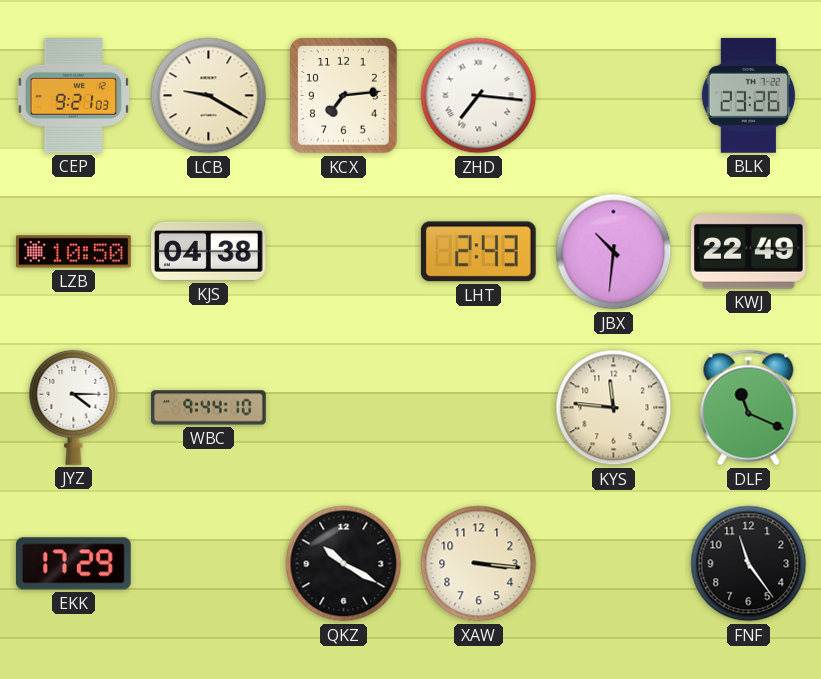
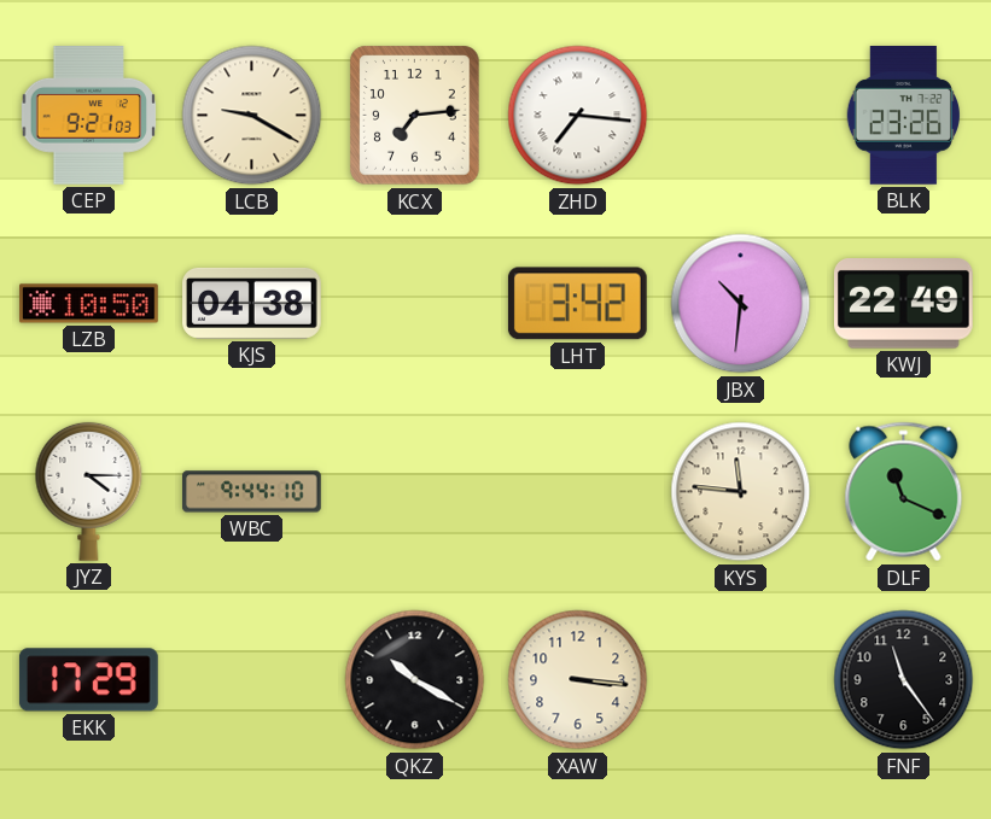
LHT: 2:43 -> 3:42 (577, 304)
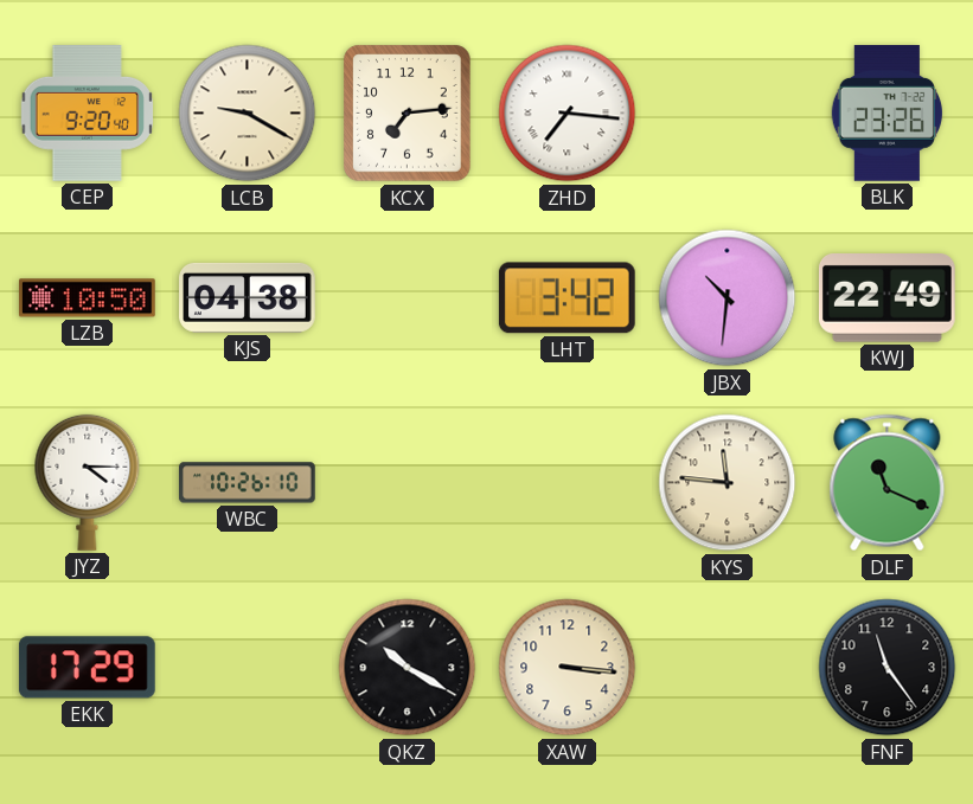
CEP: 9:21 -> 9:20 (87, 114)
WBC: 9:44 -> 10:26 (248, 483)
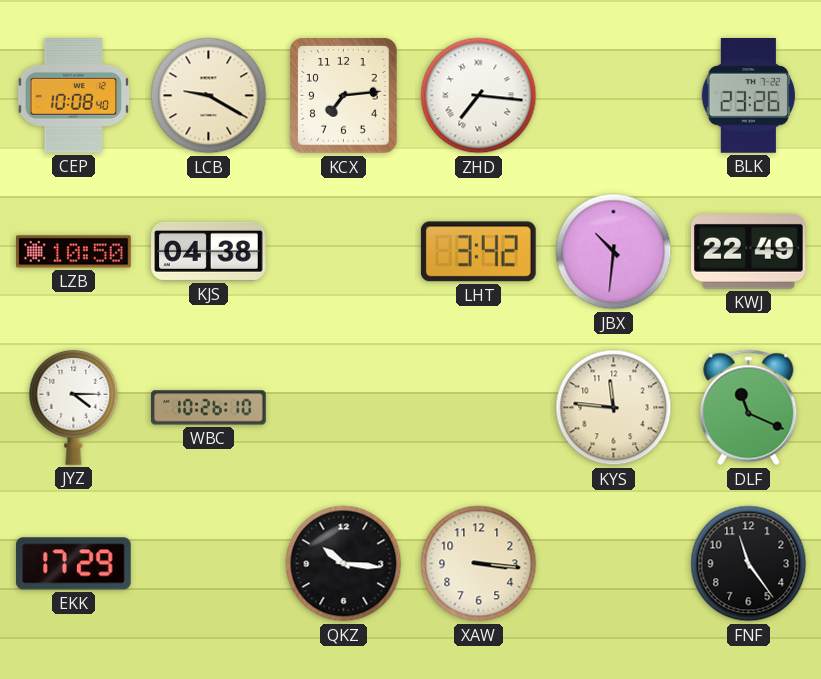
CEP: 9:20 -> 10:08 (73, 96)
QKZ: 10:20 -> 10:16 (344, 564)
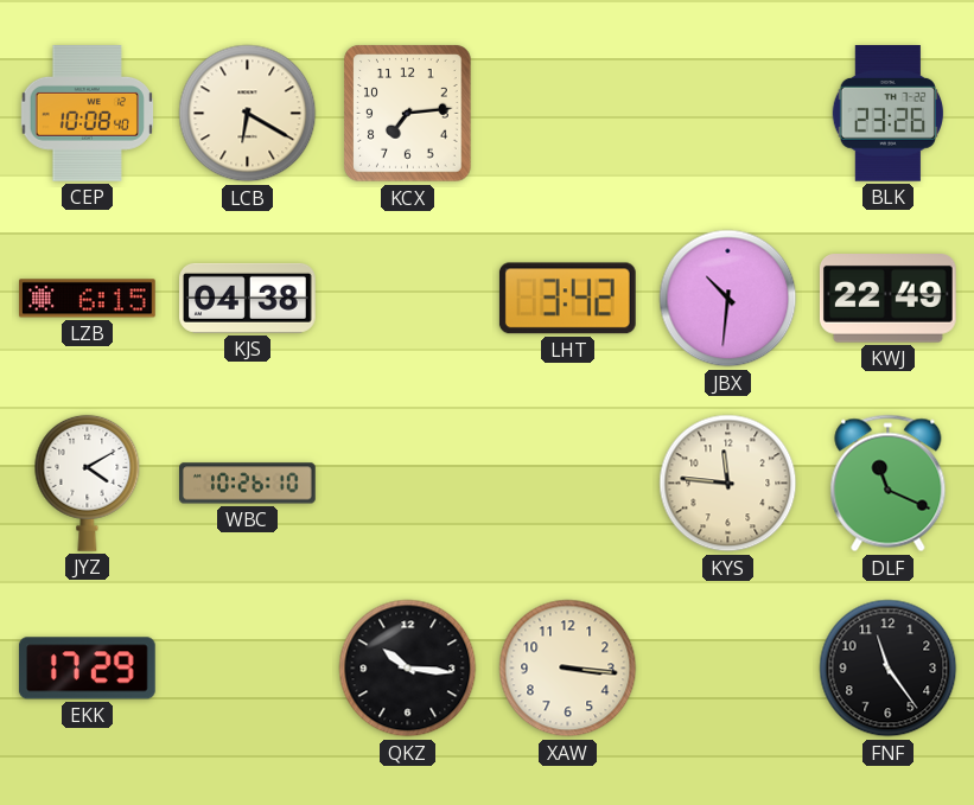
LCB: 9:20 -> 6:20 (248, 114)
ZHD: 7:16 -> none (479, 96)
LZB: 10:50 -> 6:15 (88, 299)
JYZ: 4:15 -> 4:10 (88, 483)
